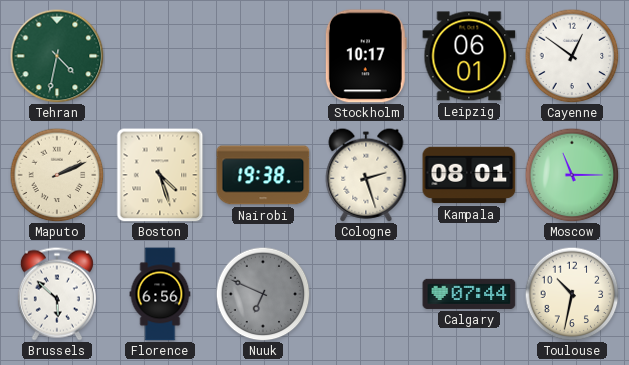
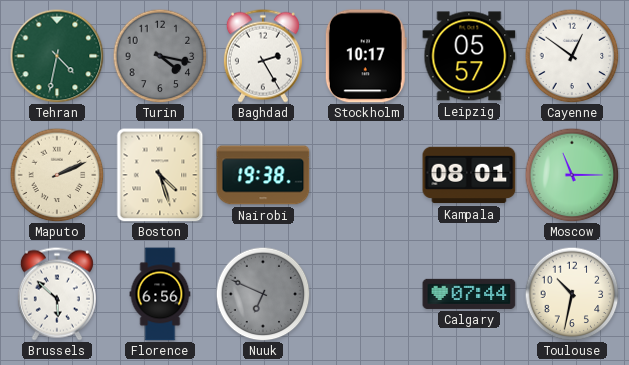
Turin: none -> 4:17 (160, 56)
Baghdad: none -> 2:25 (263, 56)
Leipzig: 06:01 -> 05:57 (469, 56)
Cologne: 2:27 -> none (366, 175)
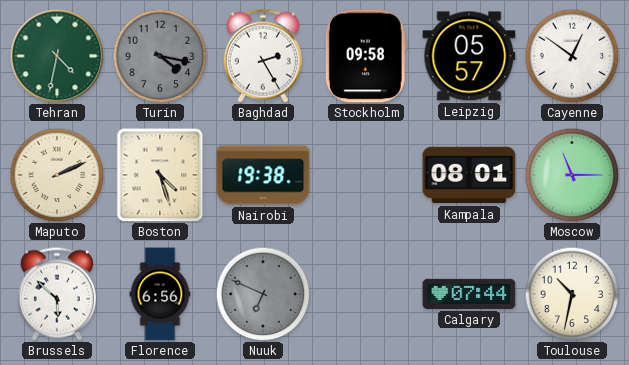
Stockholm: 10:17 -> 09:58 (366, 56)
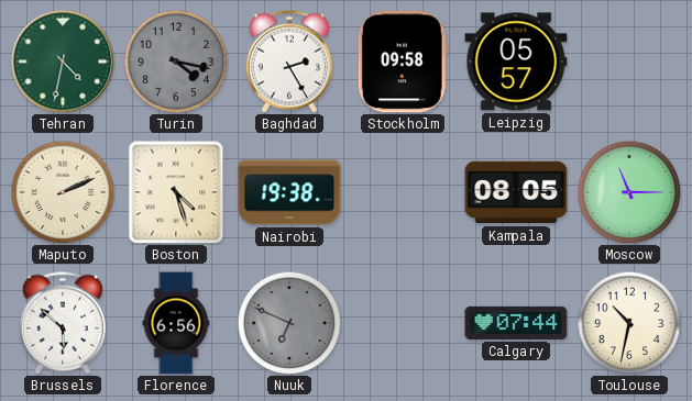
Cayenne: 12:51 -> none (572, 56)
Kampala: 08:01 -> 08:05 (516, 192)
